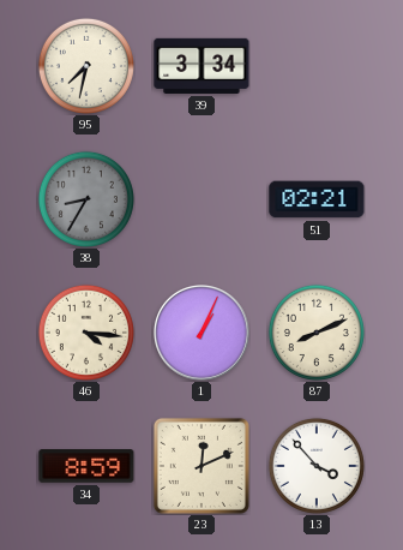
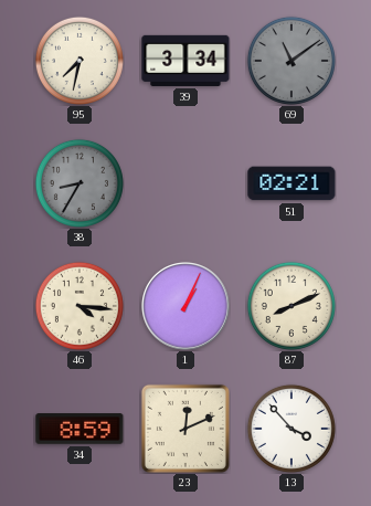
69: none -> 11:09 (291, 61)
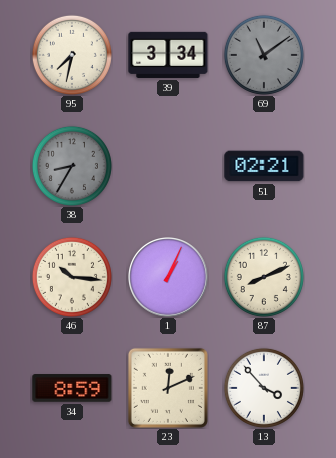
46: 4:16 -> 10:16 (72, 277)
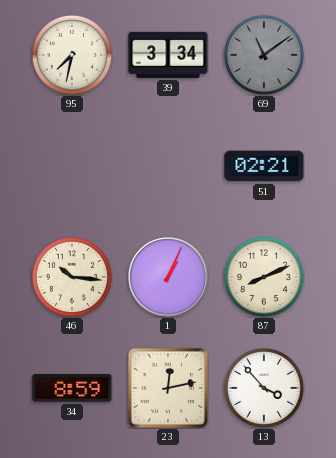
38: 8:35 -> none (72, 166)
23: 12:11 -> 12:13 (168, 388)
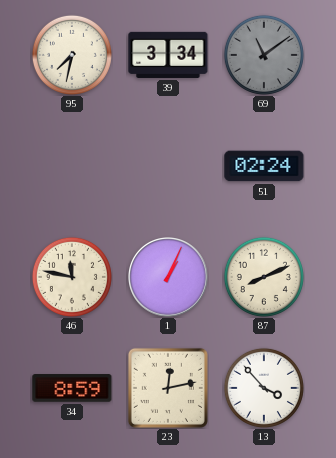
51: 02:21 -> 02:24 (264, 166)
46: 10:16 -> 11:47 (72, 277)
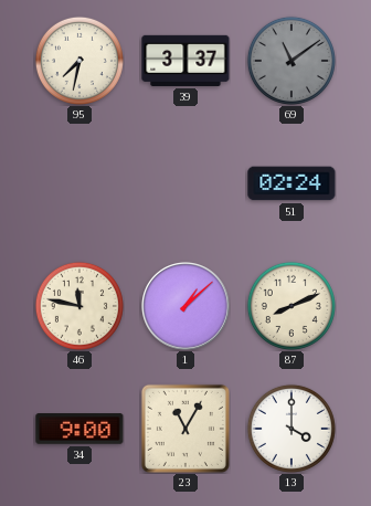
39: 3:34 -> 3:37 (185, 61)
1: 1:04 -> 1:08 (187, 307)
34: 8:59 -> 9:00 (79, 429)
23: 12:13 -> 11:05 (185, 429)
13: 3:53 -> 4:00 (291, 429)
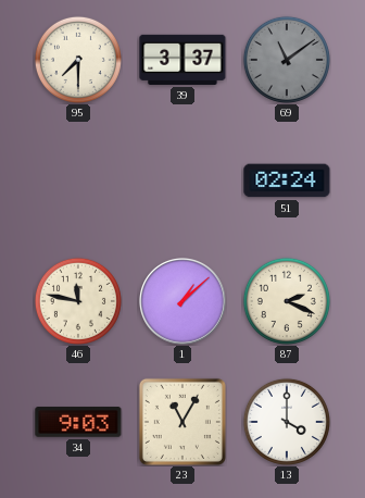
95: 7:32 -> 7:30 (78, 60)
87: 8:11 -> 2:19 (287, 301)
34: 9:00 -> 9:03 (78, 422)
